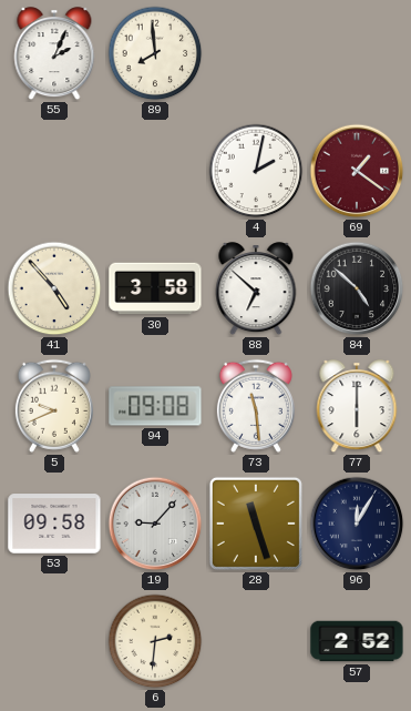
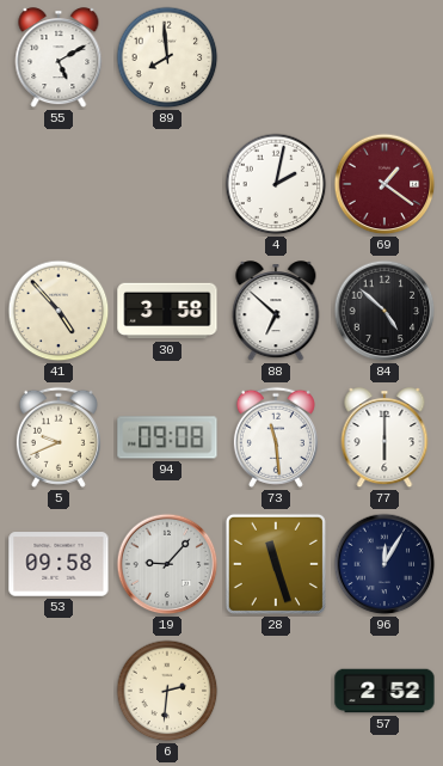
55: 2:04 -> 5:10 (59, 59)
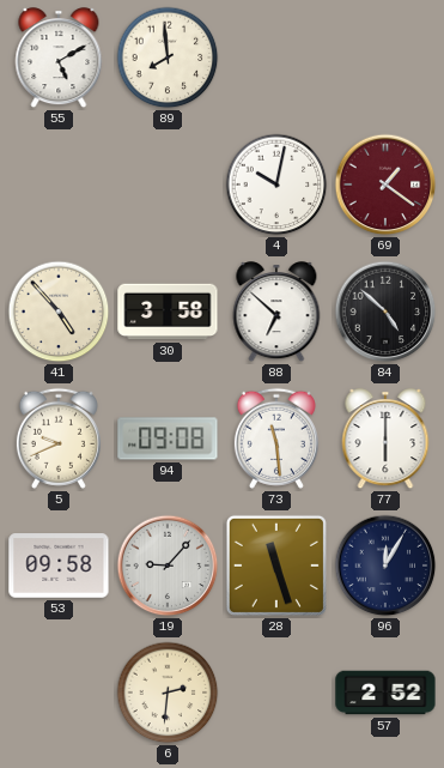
4: 2:02 -> 10:02 (276, 185)
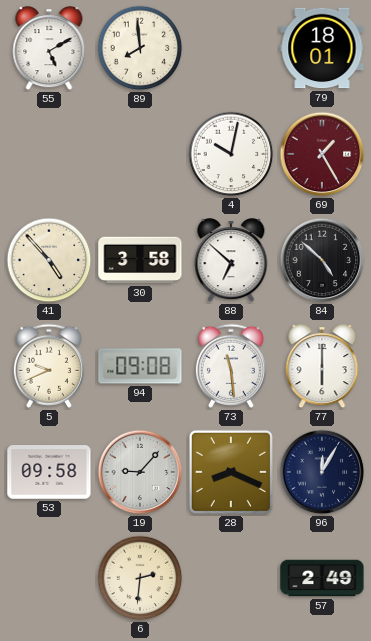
79: none -> 18:01 (322, 48)
69: 1:21 -> 1:25 (322, 154)
28: 11:27 -> 8:19 (231, 472)
57: 2:52 -> 2:49 (322, 578)
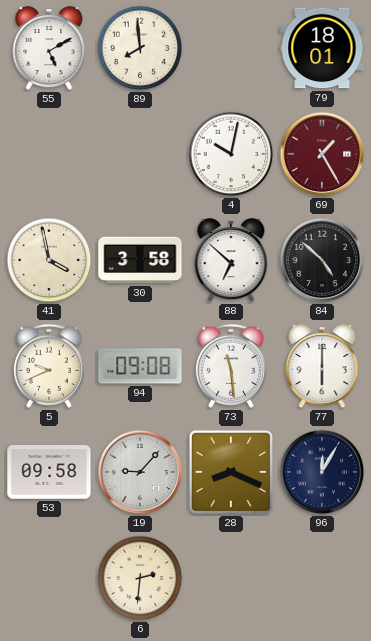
41: 4:53 -> 3:58 (49, 260)
57: 2:49 -> none (322, 578)
